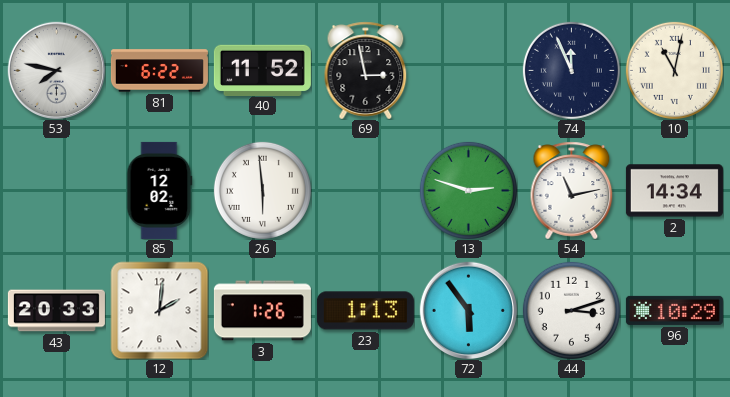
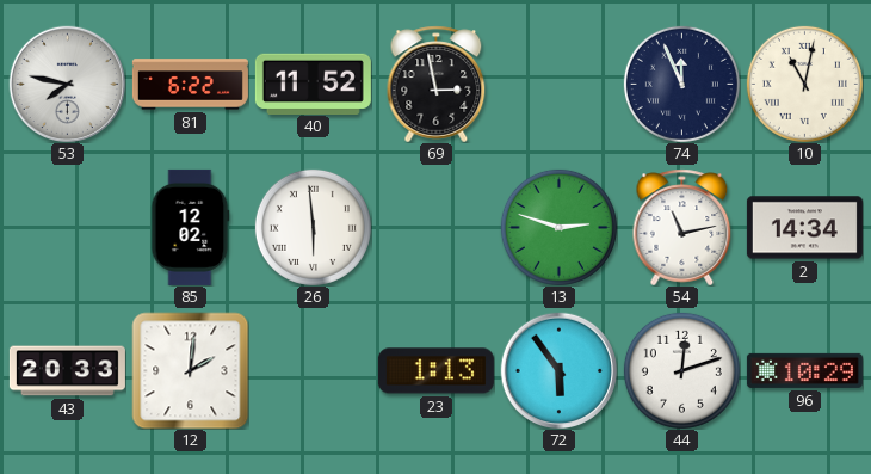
3: 1:26 -> none (262, 311)
44: 3:12 -> 12:12 (681, 370)
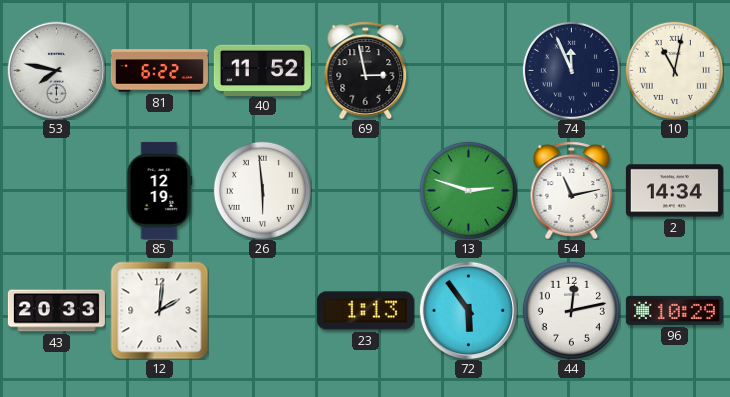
85: 12:02 -> 12:19 (160, 190)
44: 12:12 -> 12:13 (571, 310)
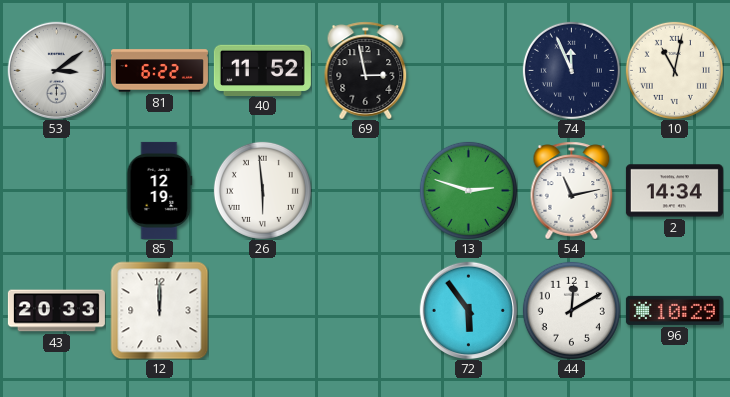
53: 7:47 -> 3:09 (56, 70)
12: 2:01 -> 12:00 (159, 310)
23: 1:13 -> none (365, 311)
44: 12:13 -> 12:10 (571, 310)
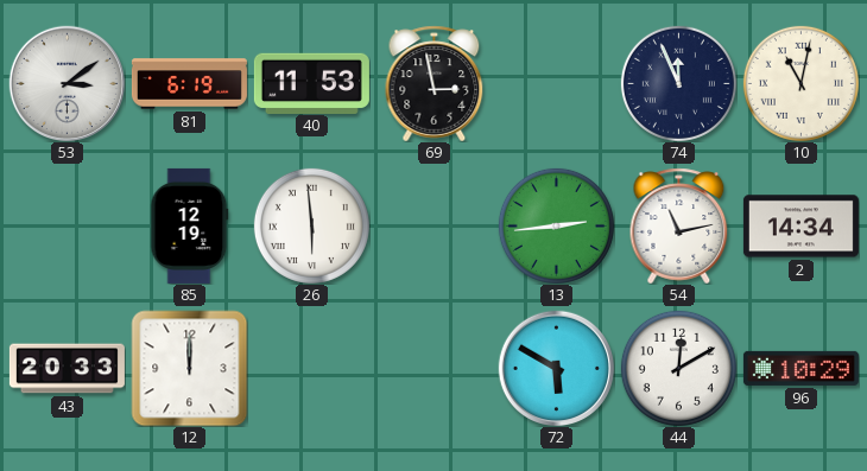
81: 6:22 -> 6:19 (189, 84)
40: 11:52 -> 11:53 (311, 83)
13: 2:48 -> 2:44 (556, 225)
72: 5:54 -> 5:50 (556, 368)
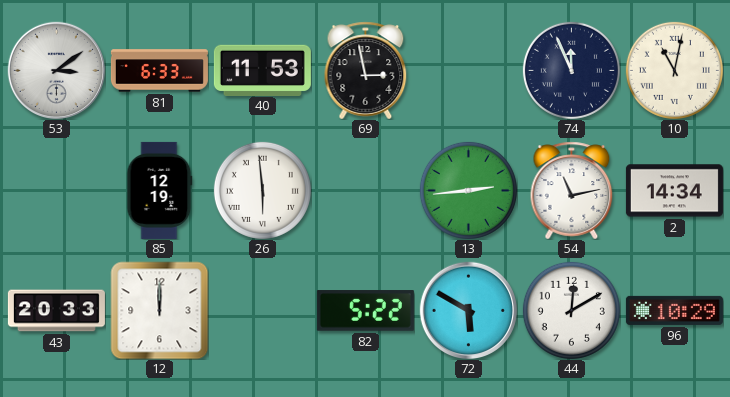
81: 6:19 -> 6:33 (159, 71)
82: none -> 5:22 (365, 311)
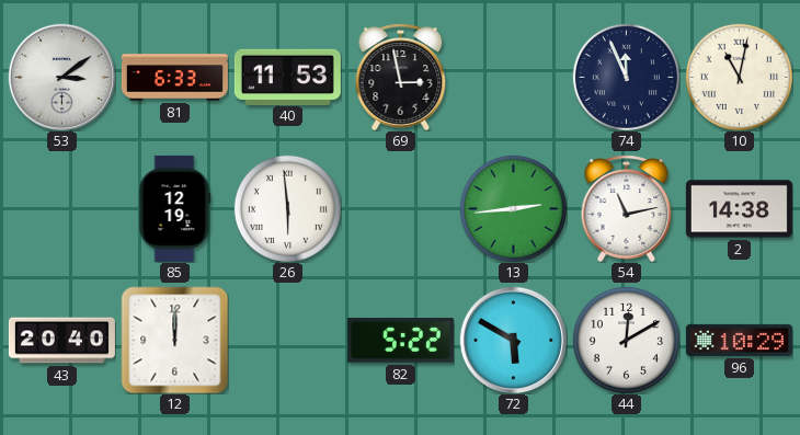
2: 14:34 -> 14:38 (739, 209)
43: 20:33 -> 20:40 (61, 341)
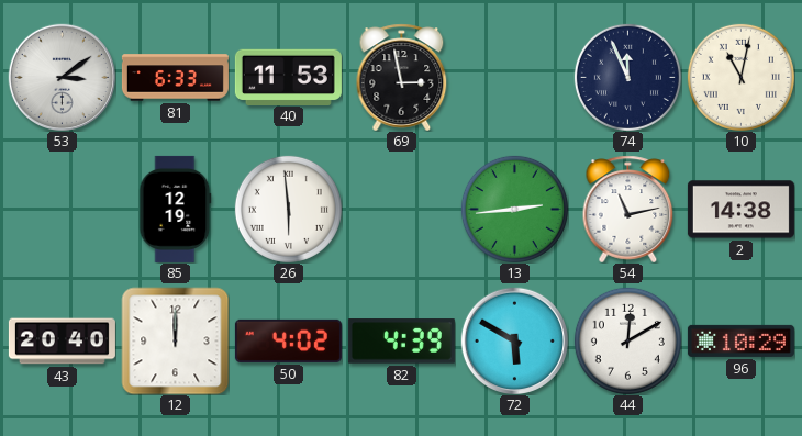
50: none -> 4:02 (288, 340)
82: 5:22 -> 4:39 (401, 342)
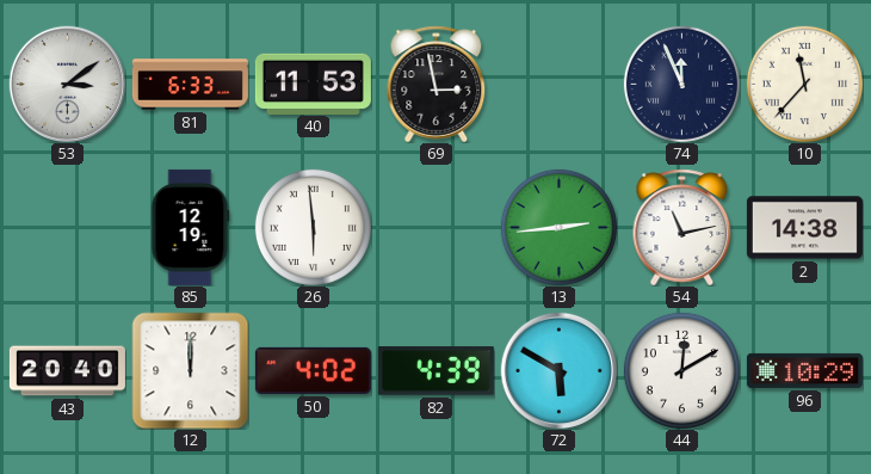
10: 11:02 -> 11:37 (804, 84)
